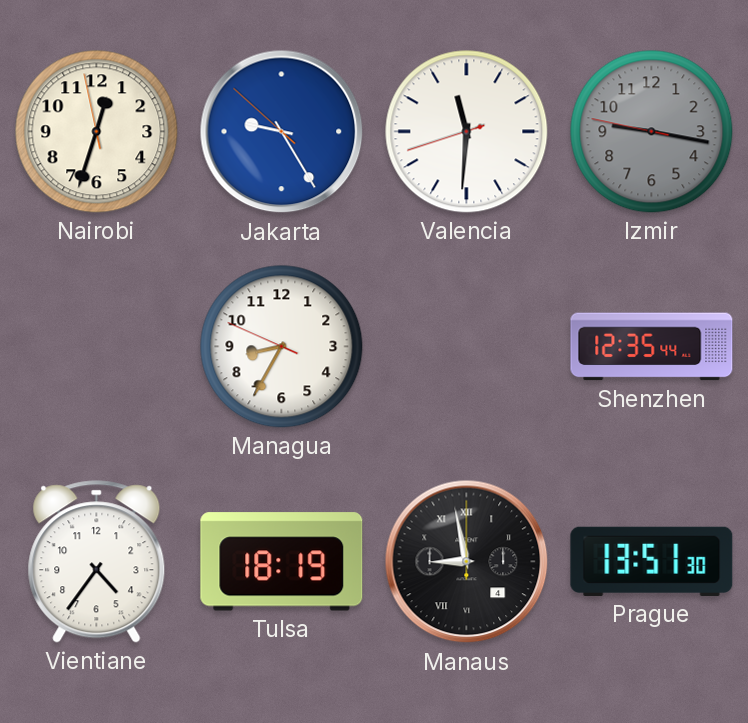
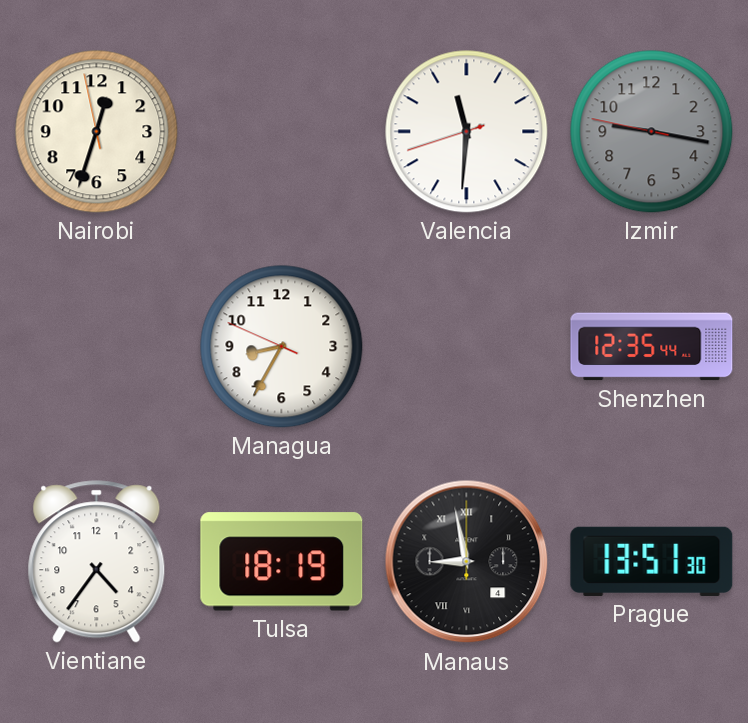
Jakarta: 9:24 -> none (282, 132)
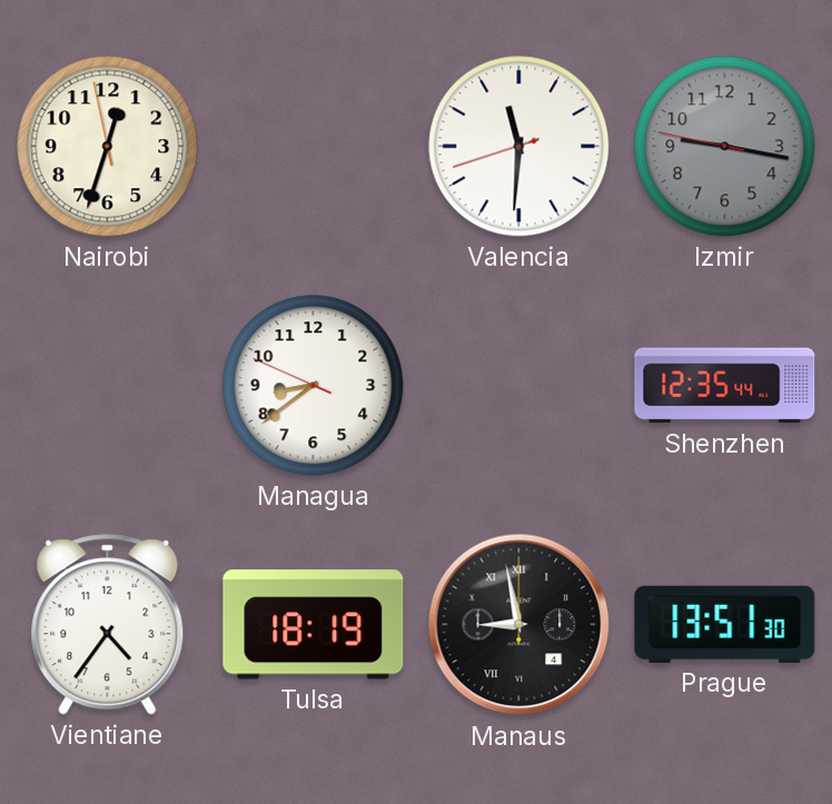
Managua: 8:34 -> 8:38 (314, 386)
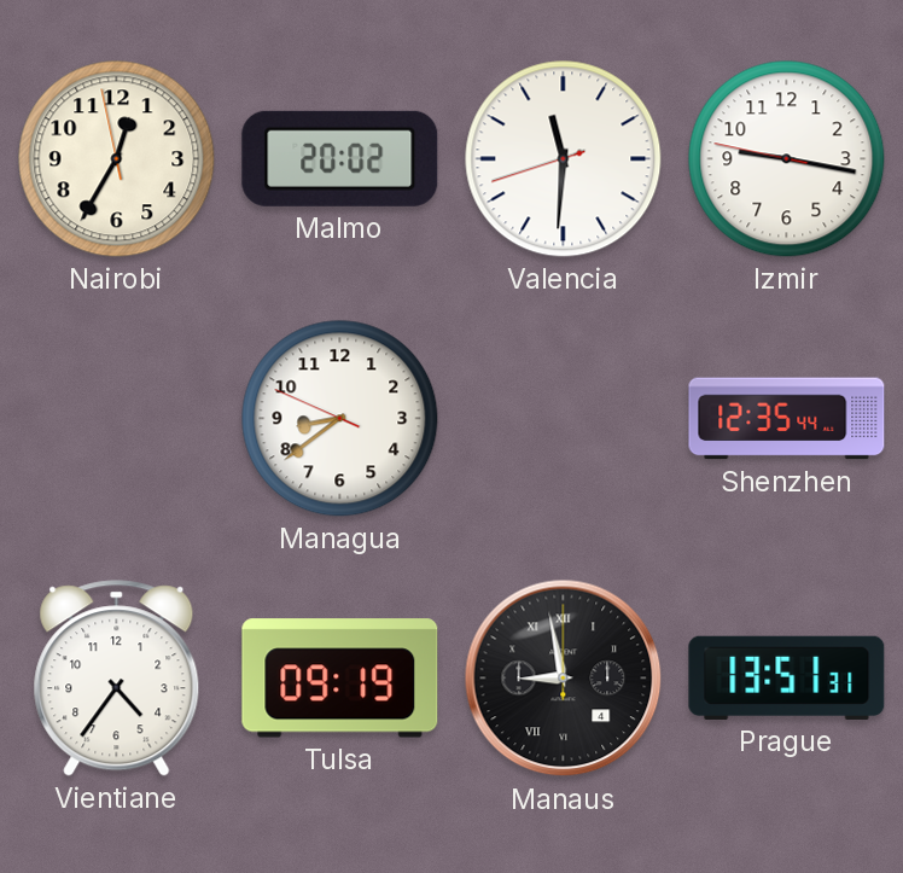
Nairobi: 12:32 -> 12:34 (117, 159)
Malmo: none -> 20:02 (340, 158)
Izmir dial: grey -> white (787, 159)
Tulsa: 18:19 -> 09:19 (340, 679)
Prague: 13:51:30 -> 13:51:31 (787, 677)
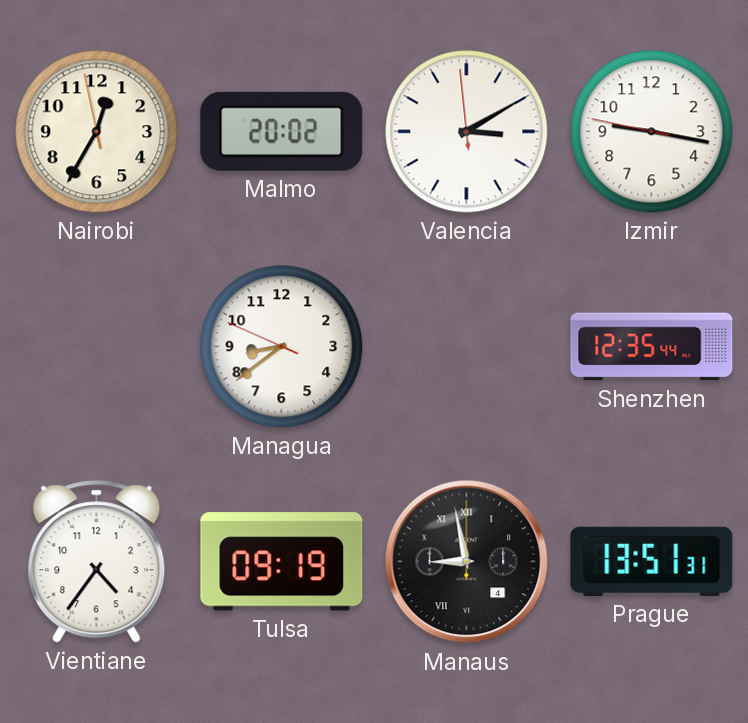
Valencia: 11:30 -> 3:09 (467, 132)
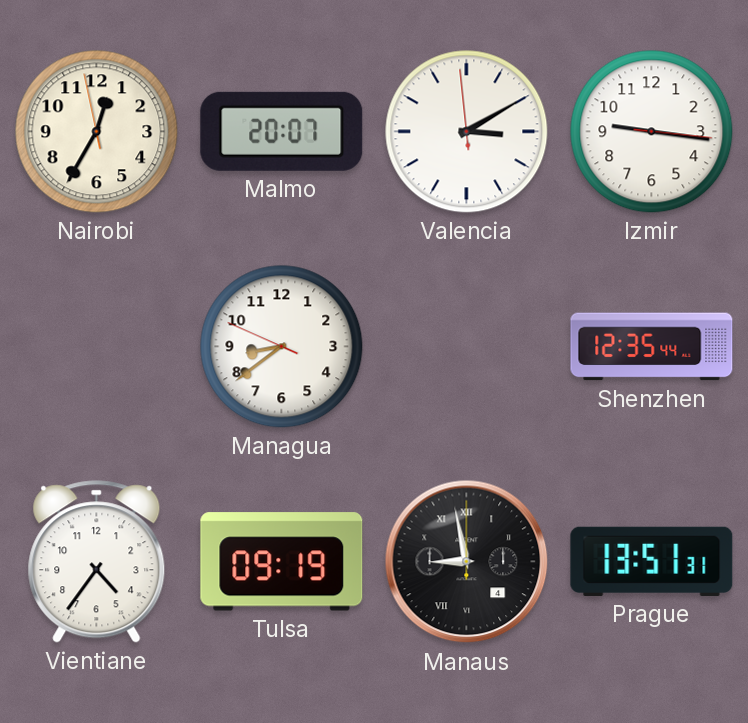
Malmo: 20:02 -> 20:07 (282, 131)
Izmir: 9:16:47 -> 9:16:16 (652, 132)
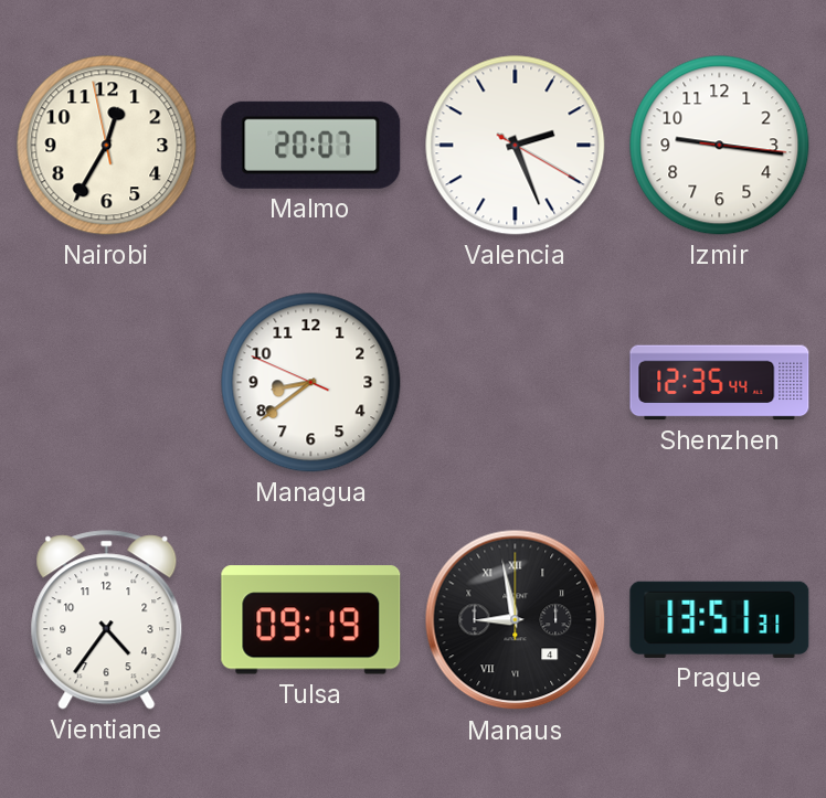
Valencia: 3:09 -> 2:26 (516, 146)
